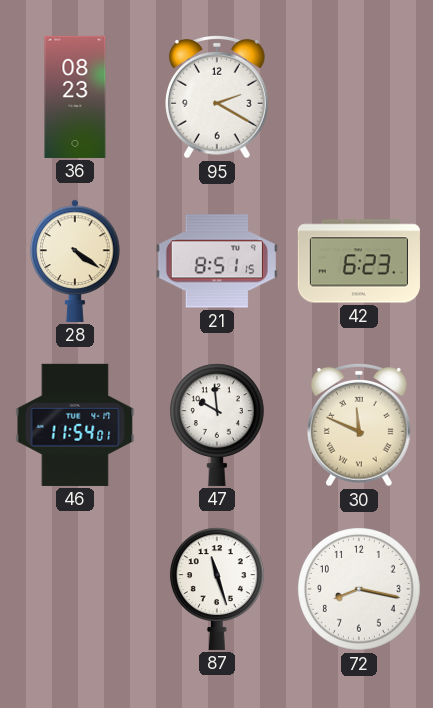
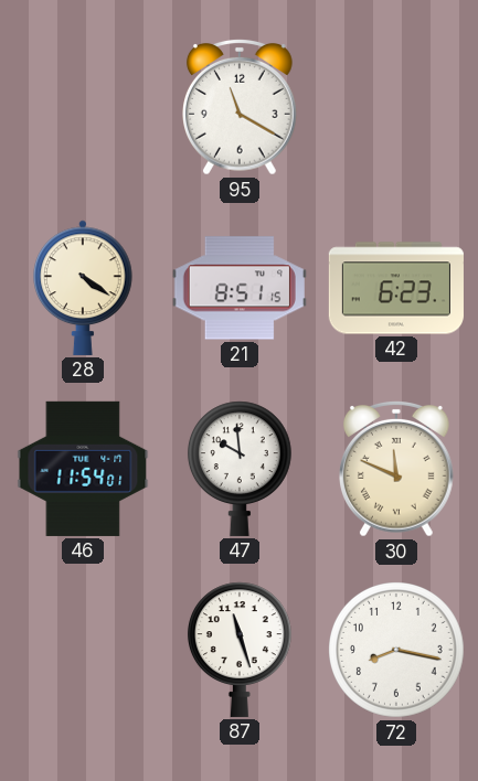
36: 08:23 -> none (75, 97)
95: 2:20 -> 11:20 (241, 107)
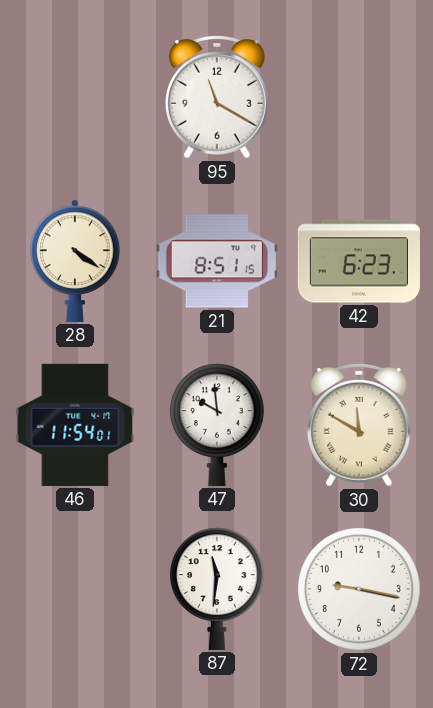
30: 11:49 -> 11:50 (360, 425)
87: 11:27 -> 11:31 (217, 589)
72: 8:17 -> 9:17 (360, 590)
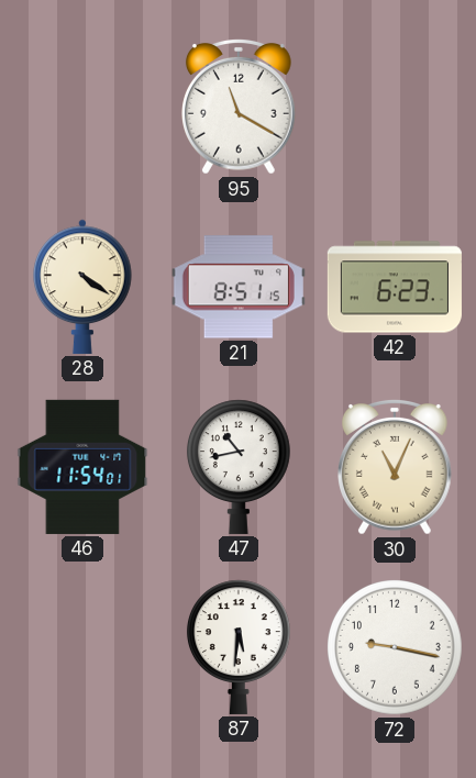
47: 9:59 -> 10:43 (239, 467)
30: 11:50 -> 11:04 (396, 467)
87: 11:31 -> 5:31 (239, 647)
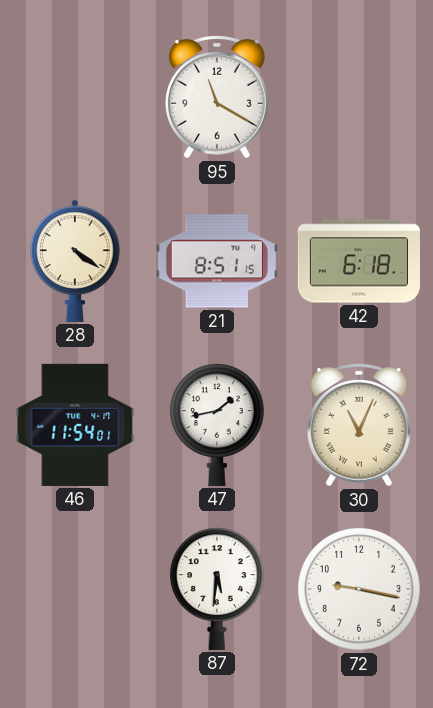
42: 6:23 -> 6:18 (359, 261)
47: 10:43 -> 1:43 (217, 425)
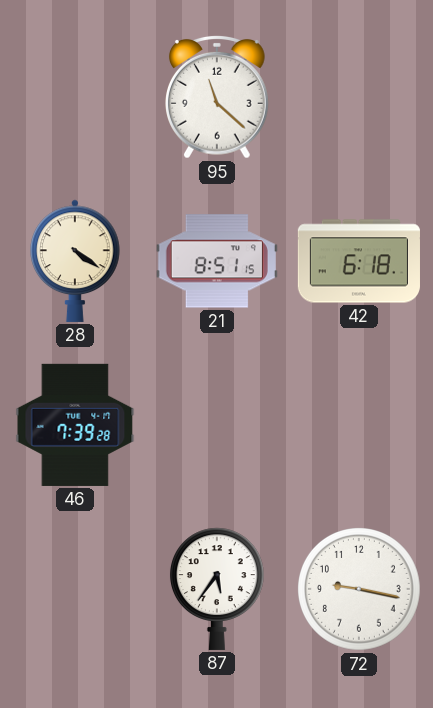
95: 11:20 -> 11:22 (218, 97)
46: 11:54 -> 7:39 (75, 425)
47: 1:43 -> none (217, 425)
30: 11:04 -> none (360, 425)
87: 5:31 -> 5:36 (217, 589)
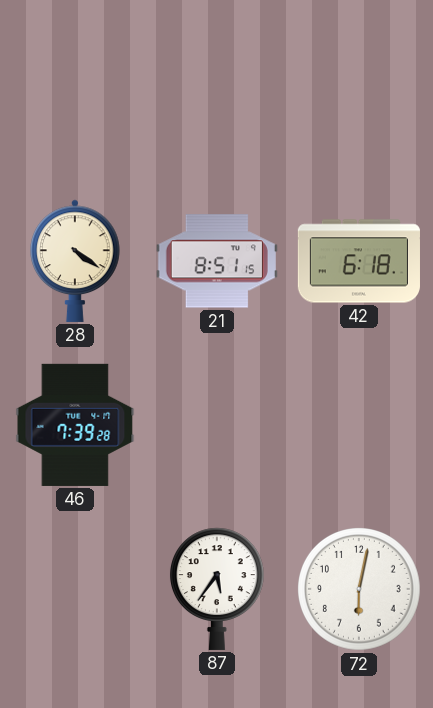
95: 11:22 -> none (218, 97)
72: 9:17 -> 6:02 (360, 590)
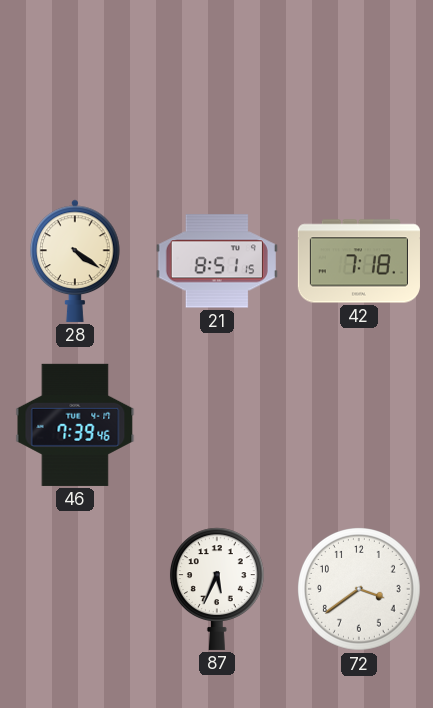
42: 6:18 -> 7:18 (359, 261)
46: 7:39:28 -> 7:39:46 (75, 425)
87: 5:36 -> 5:34 (217, 589)
72: 6:02 -> 3:39 (360, 590)
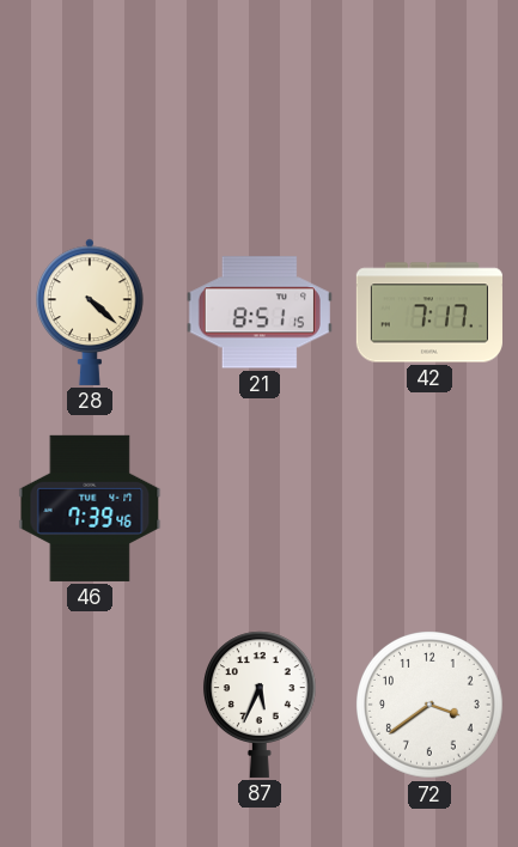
28: 4:21 -> 4:22 (90, 312)
42: 7:18 -> 7:17 (429, 312)
